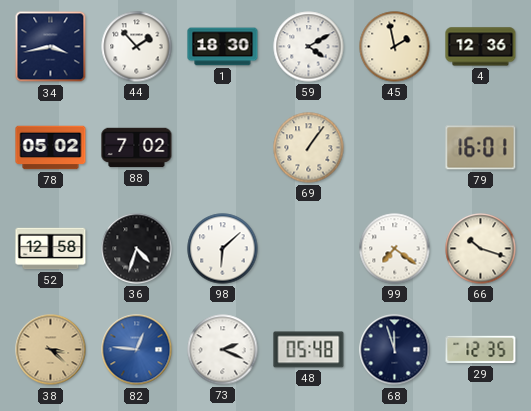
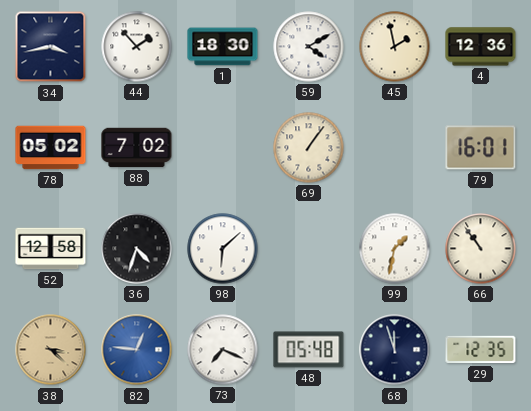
99: 7:21 -> 1:32 (395, 249)
66: 10:18 -> 10:54 (481, 249)
73: 2:19 -> 7:19 (223, 350)
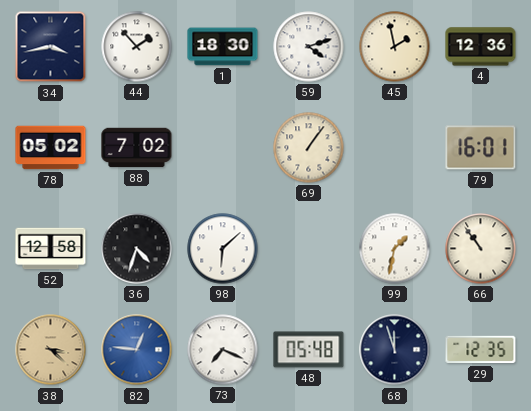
59: 4:10 -> 4:12 (309, 47)
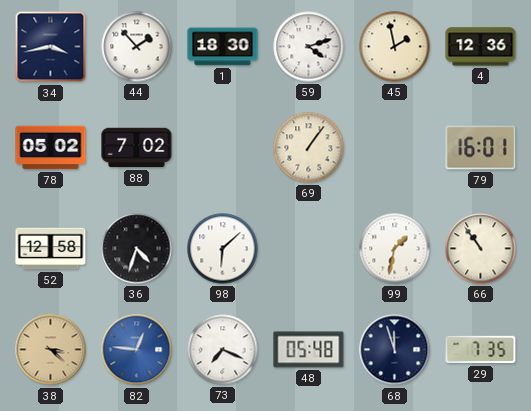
29: 12:35 -> 7:35 (481, 350)
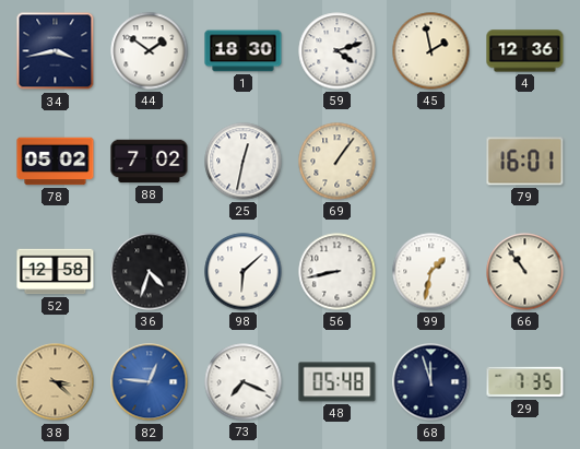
44: 1:53 -> 1:51 (150, 51)
25: none -> 12:32 (244, 162)
56: none -> 8:43 (338, 272)
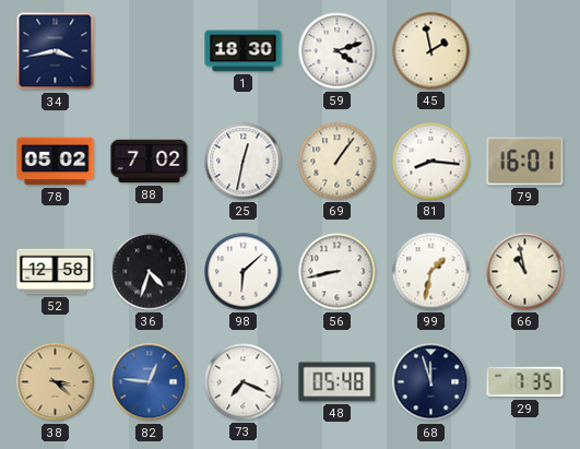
44: 1:51 -> none (150, 51)
4: 12:36 -> none (525, 51)
81: none -> 8:16 (431, 162)
66: 10:54 -> 10:58 (525, 272)
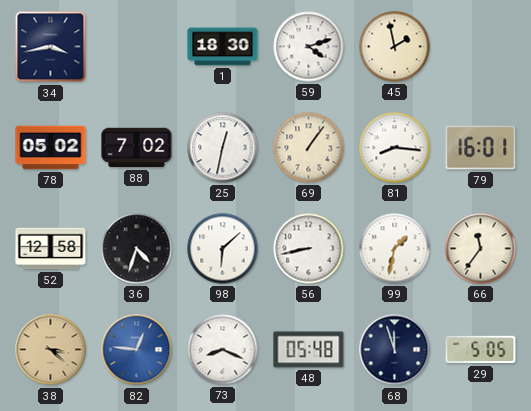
66: 10:58 -> 11:36 (481, 249)
73: 7:19 -> 8:19 (223, 350)
29: 7:35 -> 5:05 (481, 350)
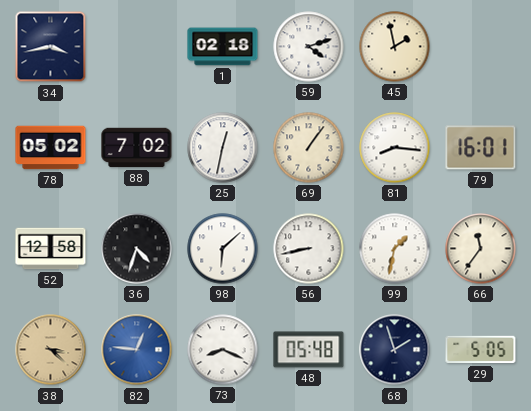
1: 18:30 -> 02:18 (223, 47)
68: 11:57 -> 1:57 (395, 350)
